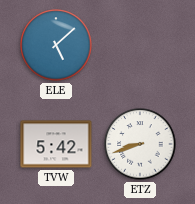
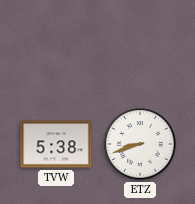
ELE: 5:08 -> none (56, 45)
TVW: 5:42 -> 5:38 (56, 144)
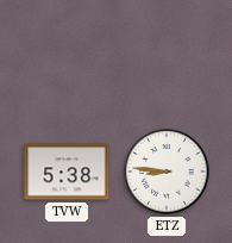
ETZ: 8:42 -> 8:46 (167, 172)
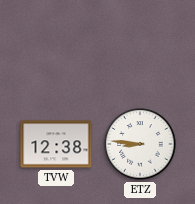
TVW: 5:38 -> 12:38 (56, 144)
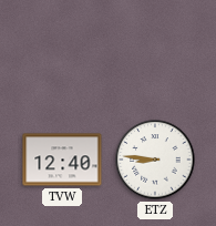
TVW: 12:38 -> 12:40 (62, 160)
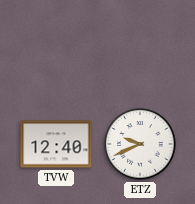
ETZ: 8:46 -> 9:41 (140, 144)
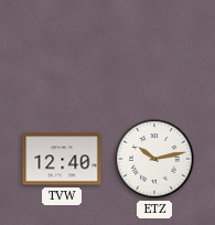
ETZ: 9:41 -> 10:13 (154, 159)
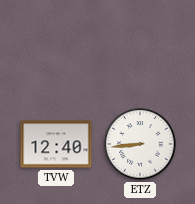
ETZ: 10:13 -> 8:44 (140, 144)
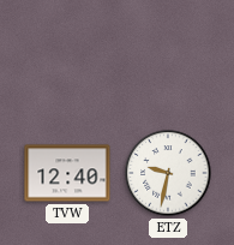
ETZ: 8:44 -> 9:32 (168, 173)
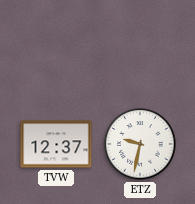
TVW: 12:40 -> 12:37 (56, 144)
